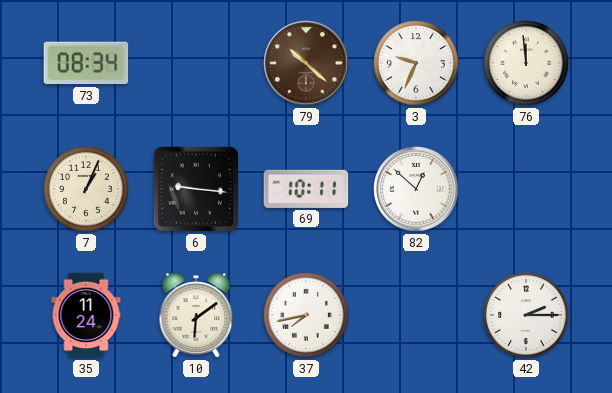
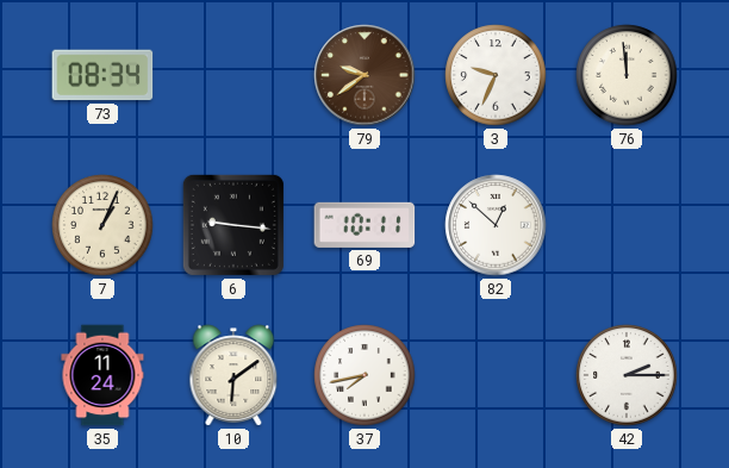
79: 10:22 -> 9:39 (364, 75)
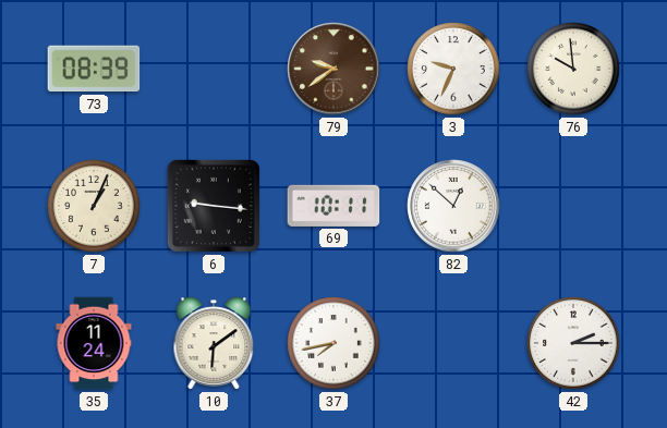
73: 08:34 -> 08:39 (94, 69)
76: 11:59 -> 9:59 (573, 69)
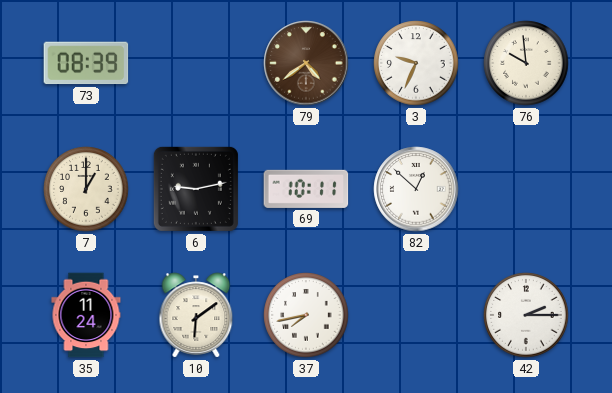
79: 9:39 -> 4:39 (306, 63)
7: 1:04 -> 1:00 (86, 189)
6: 9:16 -> 9:13 (196, 189)
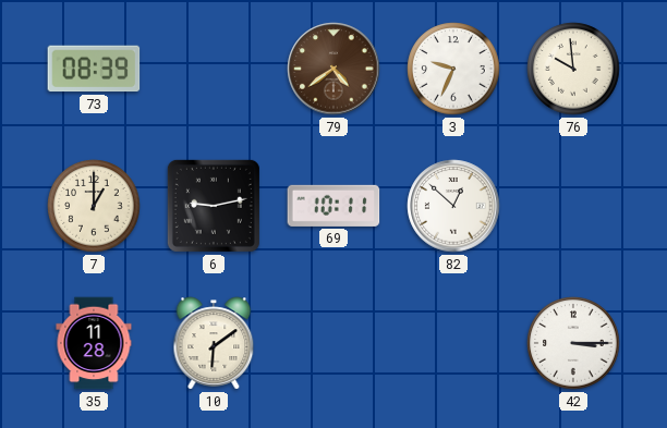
35: 11:24 -> 11:28 (94, 343)
37: 7:43 -> none (306, 315)
42: 2:15 -> 3:15 (573, 343)
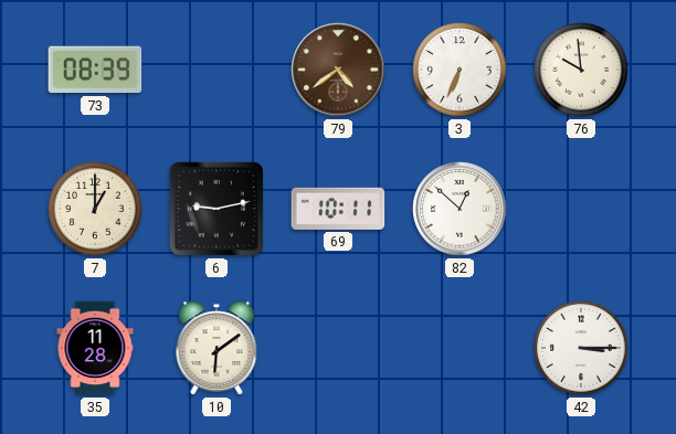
3: 9:34 -> 6:34 (460, 70)
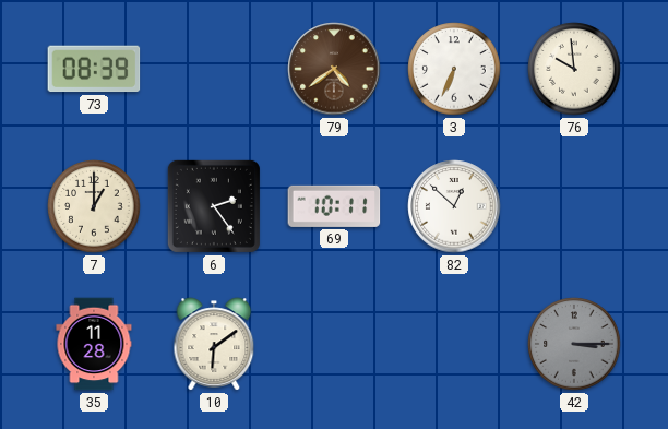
6: 9:13 -> 2:24 (214, 206)
42 dial: white -> grey (574, 344)
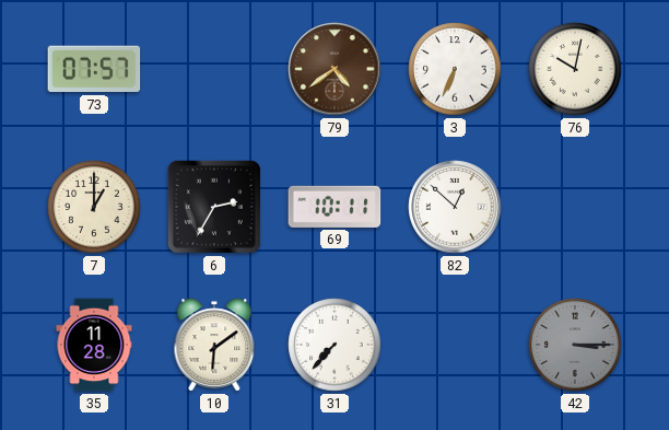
73: 08:39 -> 07:57 (94, 69)
76: 9:59 -> 10:02 (575, 69)
6: 2:24 -> 2:35 (214, 207)
31: none -> 7:37 (334, 345)
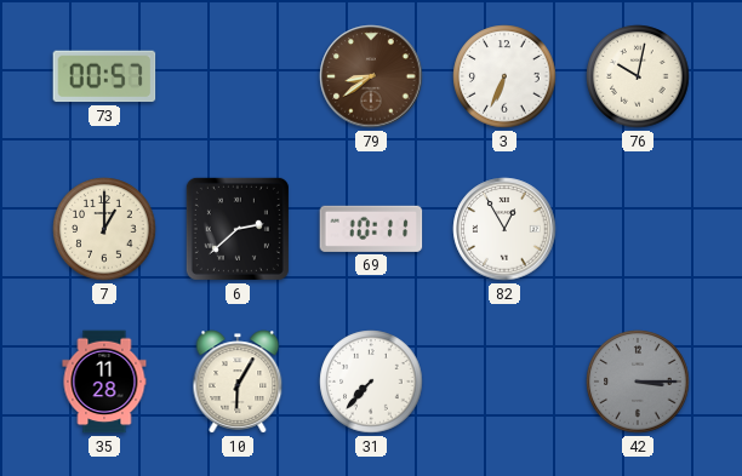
73: 07:57 -> 00:57 (104, 76)
79: 4:39 -> 8:39 (371, 76)
6: 2:35 -> 2:38 (238, 229)
82: 12:52 -> 12:55 (504, 229)
10: 6:09 -> 6:05 (238, 382)
